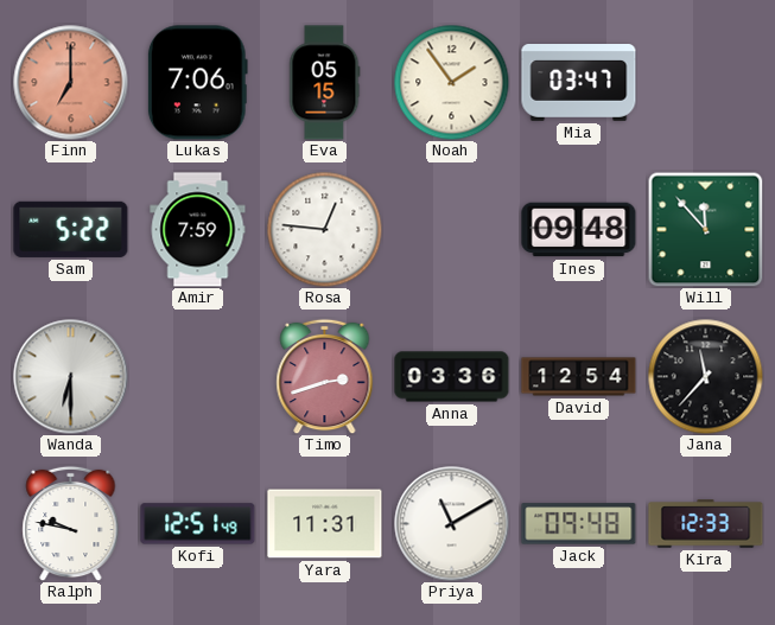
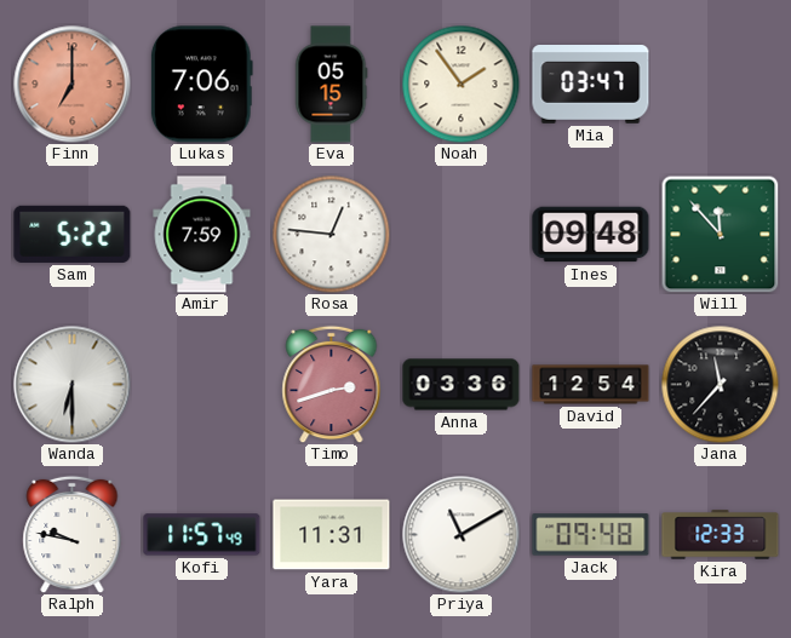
Kofi: 12:51 -> 11:57 (202, 535)
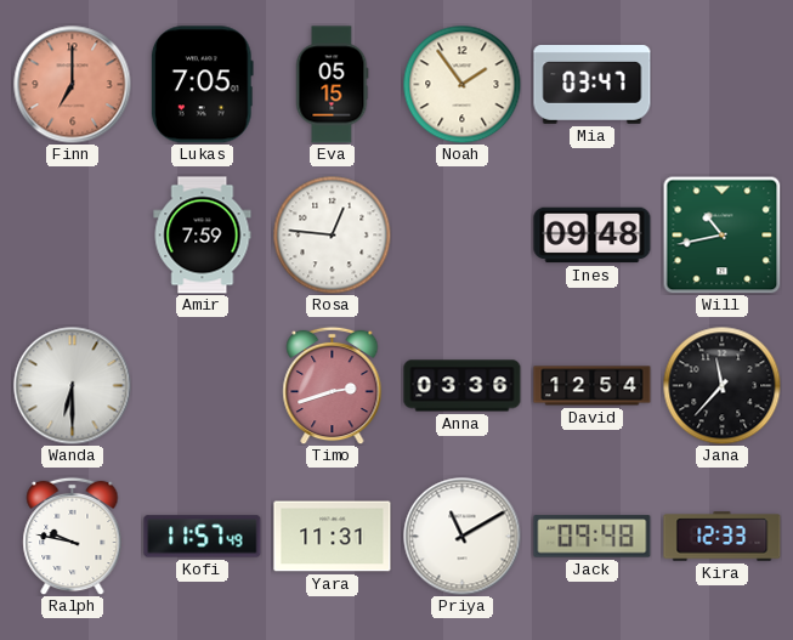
Lukas: 7:06 -> 7:05 (202, 85)
Sam: 5:22 -> none (73, 234)
Will: 11:53 -> 10:43 (721, 234)
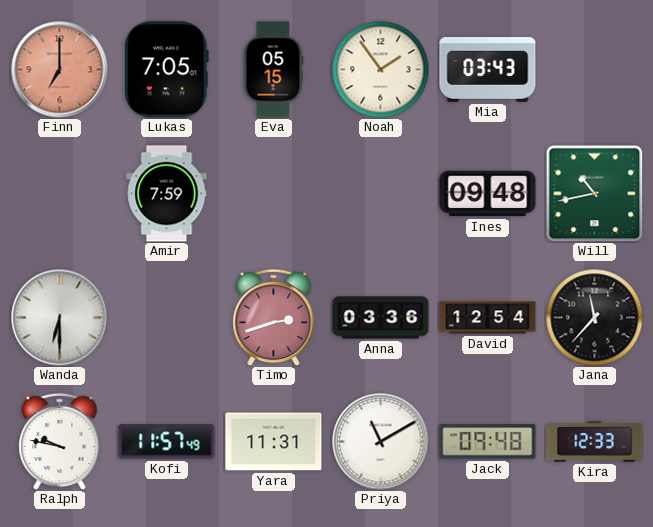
Mia: 03:47 -> 03:43 (488, 70)
Rosa: 12:46 -> none (332, 234)
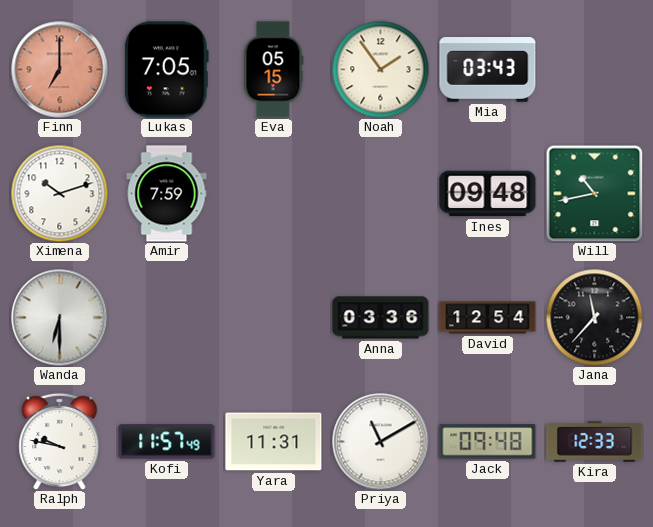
Ximena: none -> 10:12 (59, 193)
Timo: 2:42 -> none (274, 317)
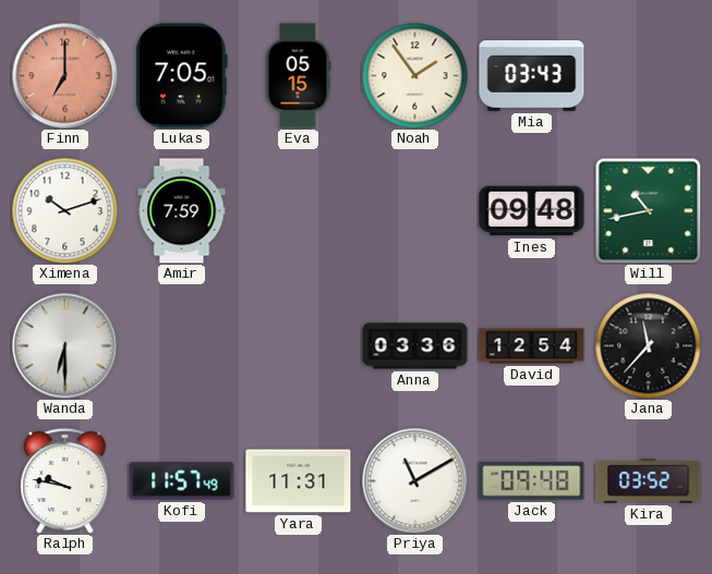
Kira: 12:33 -> 03:52 (649, 481)
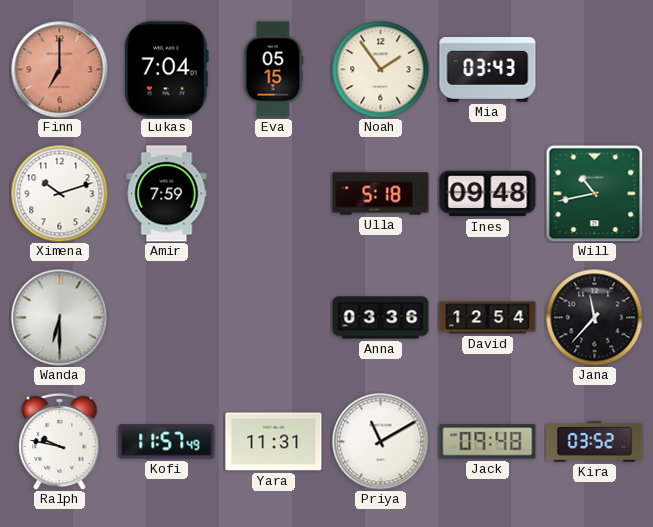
Lukas: 7:05 -> 7:04 (166, 70)
Ulla: none -> 5:18 (381, 194)
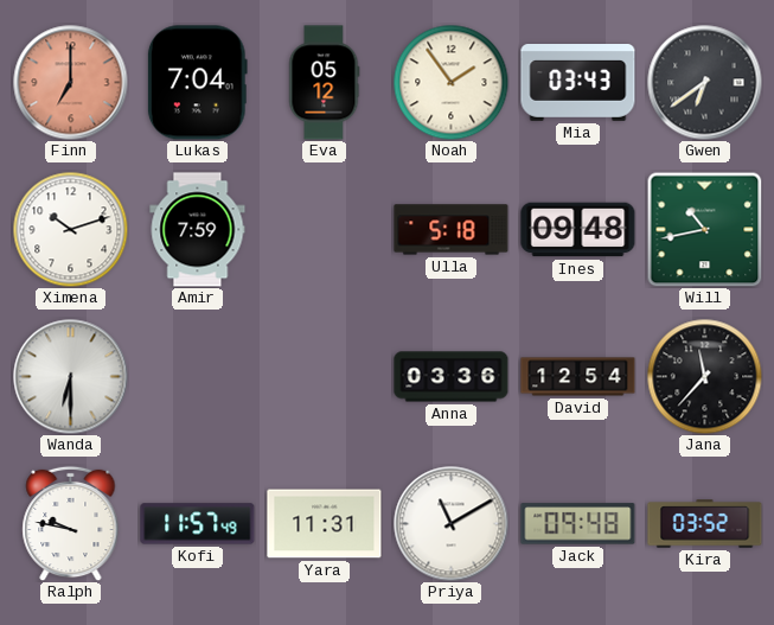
Eva: 05:15 -> 05:12 (325, 83)
Gwen: none -> 6:39 (705, 83)
